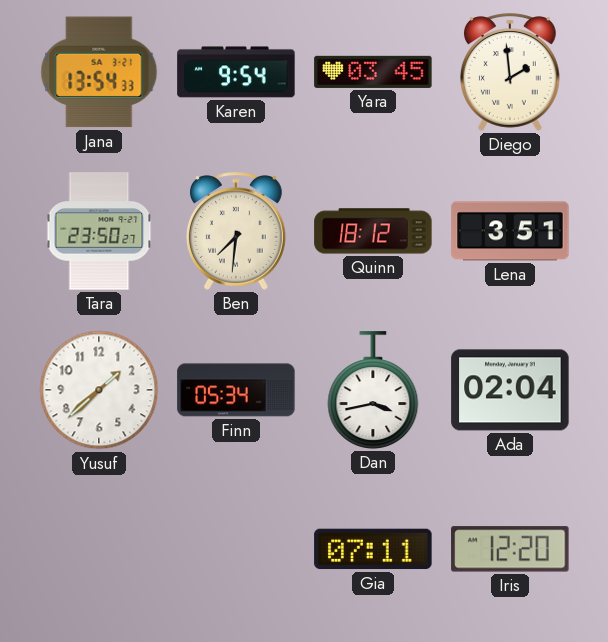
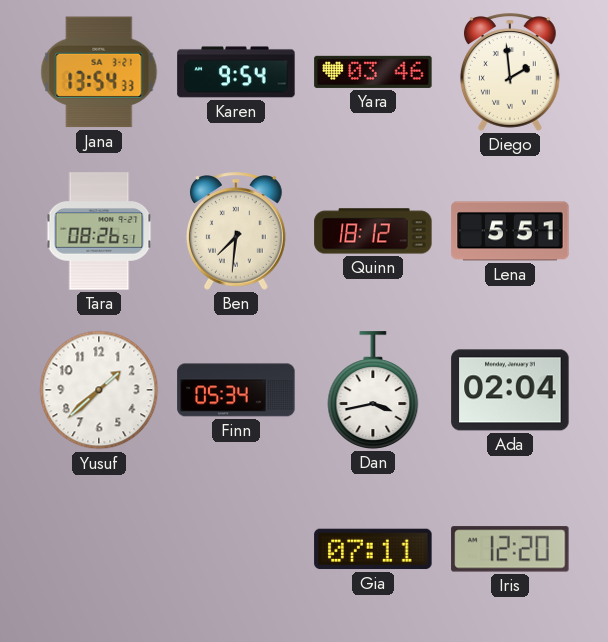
Yara: 03:45 -> 03:46 (373, 72)
Tara: 23:50 -> 08:26 (99, 231)
Lena: 3:51 -> 5:51 (510, 231)
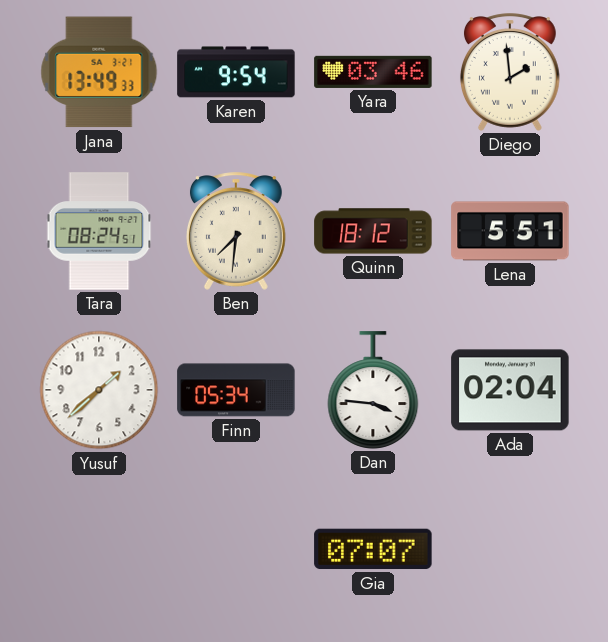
Jana: 13:54 -> 13:49 (99, 72)
Tara: 08:26 -> 08:24 (99, 231)
Dan: 3:43 -> 3:46 (373, 390)
Gia: 07:11 -> 07:07 (373, 549)
Iris: 12:20 -> none (510, 549)
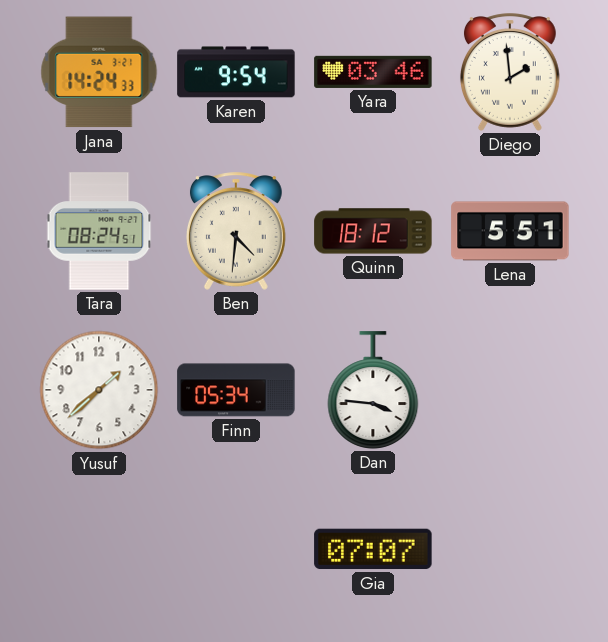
Jana: 13:49 -> 14:24 (99, 72)
Ben: 7:31 -> 4:31 (236, 231)
Ada: 02:04 -> none (510, 390)
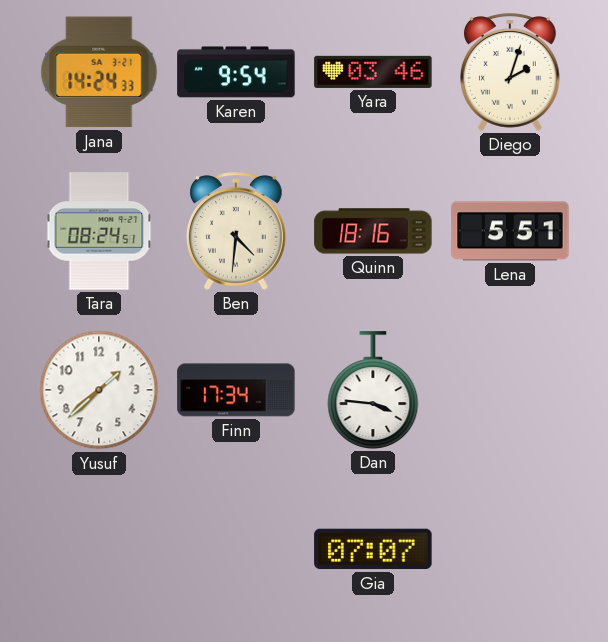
Diego: 1:59 -> 2:03 (510, 72)
Quinn: 18:12 -> 18:16 (373, 231)
Finn: 05:34 -> 17:34 (236, 390)
